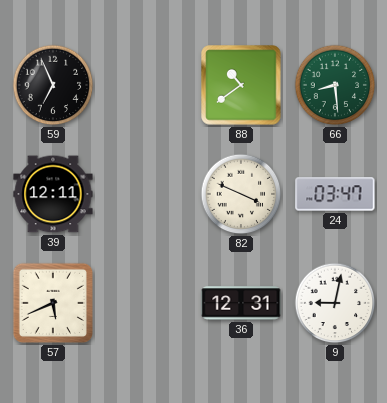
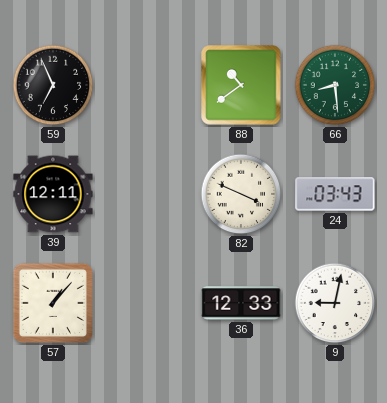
24: 03:47 -> 03:43 (335, 194)
57: 5:41 -> 1:07 (53, 303)
36: 12:31 -> 12:33 (241, 303)
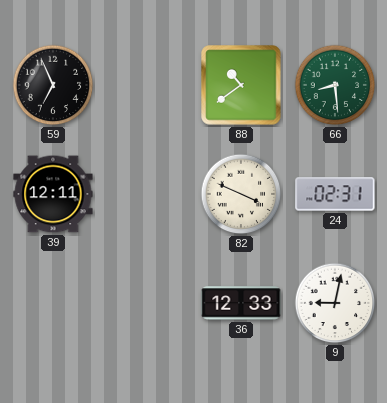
24: 03:43 -> 02:31 (335, 194)
57: 1:07 -> none (53, 303)
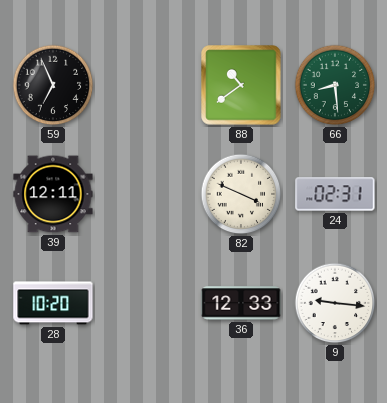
28: none -> 10:20 (53, 303)
9: 9:02 -> 9:16 (335, 303)
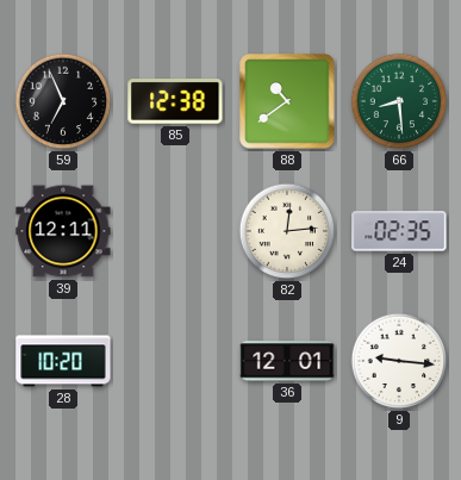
85: none -> 12:38 (175, 101)
82: 3:49 -> 12:14 (287, 231)
24: 02:31 -> 02:35 (399, 231)
36: 12:33 -> 12:01 (287, 361)
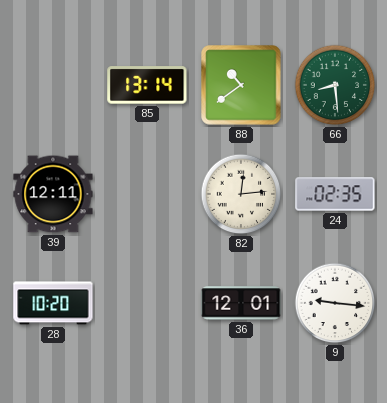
59: 6:56 -> none (63, 101)
85: 12:38 -> 13:14 (147, 85)
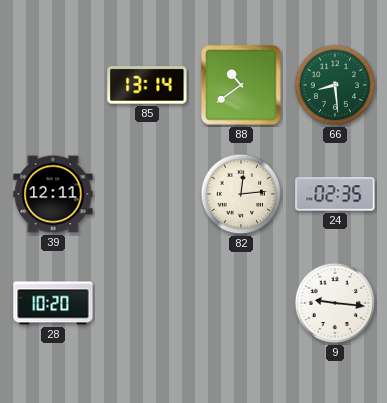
36: 12:01 -> none (241, 303)
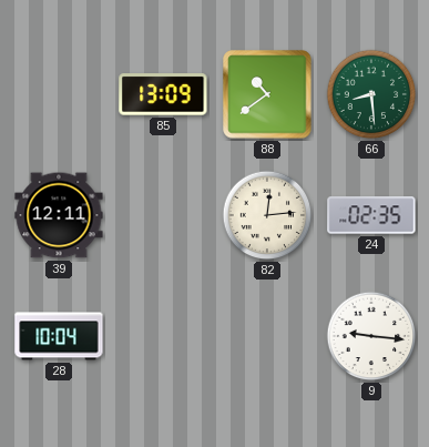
85: 13:14 -> 13:09 (163, 94)
28: 10:20 -> 10:04 (59, 336)
